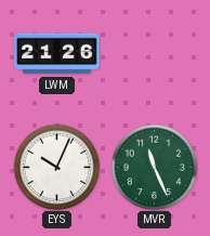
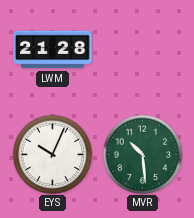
LWM: 21:26 -> 21:28 (53, 50)
MVR: 11:26 -> 10:29 (142, 154)
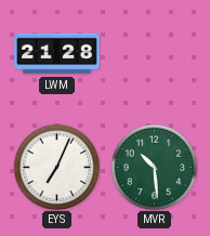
EYS: 10:04 -> 7:04 (56, 167)
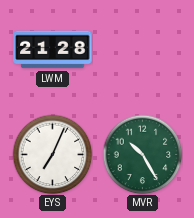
MVR: 10:29 -> 10:25 (142, 154)
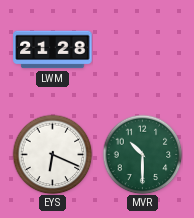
EYS: 7:04 -> 6:19 (52, 154)
MVR: 10:25 -> 10:30 (142, 154)
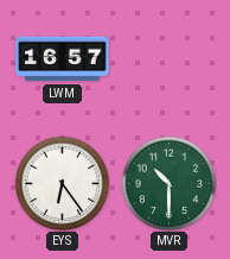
LWM: 21:28 -> 16:57 (63, 59)
EYS: 6:19 -> 6:24 (62, 183)
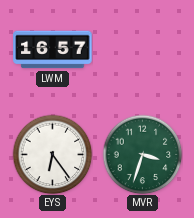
MVR: 10:30 -> 3:33 (142, 154)
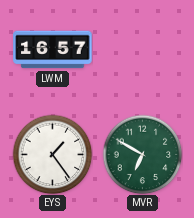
EYS: 6:24 -> 1:24 (52, 154)
MVR: 3:33 -> 6:50 (142, 154)
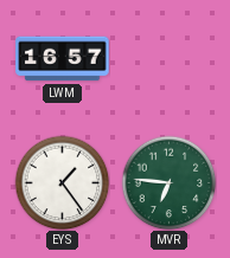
MVR: 6:50 -> 6:46 (168, 182)
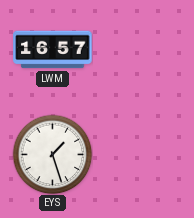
EYS: 1:24 -> 1:27 (52, 154)
MVR: 6:46 -> none (168, 182)
